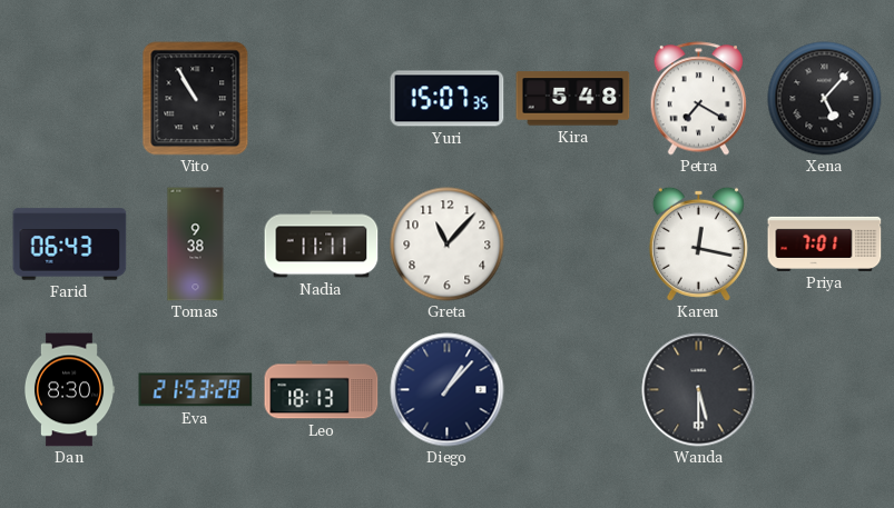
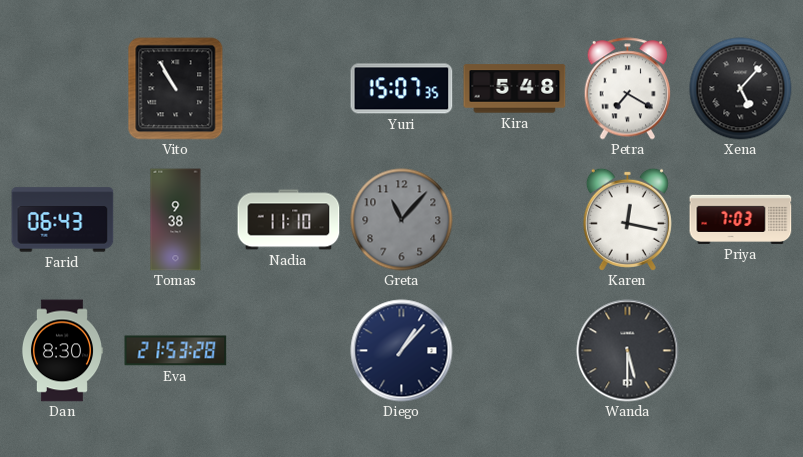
Nadia: 11:11 -> 11:10 (289, 220)
Greta dial: white -> grey (402, 220)
Priya: 7:01 -> 7:03 (741, 219)
Leo: 18:13 -> none (322, 390)
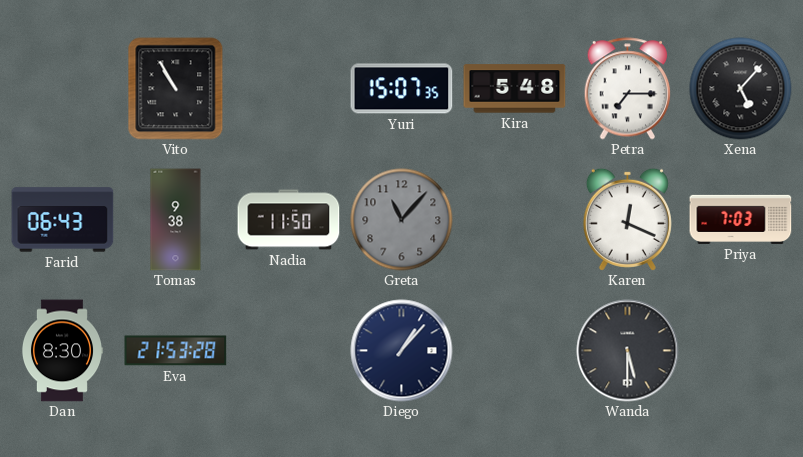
Petra: 7:20 -> 7:15 (628, 89)
Nadia: 11:10 -> 11:50 (289, 220)
Karen: 12:17 -> 12:19 (627, 219)
